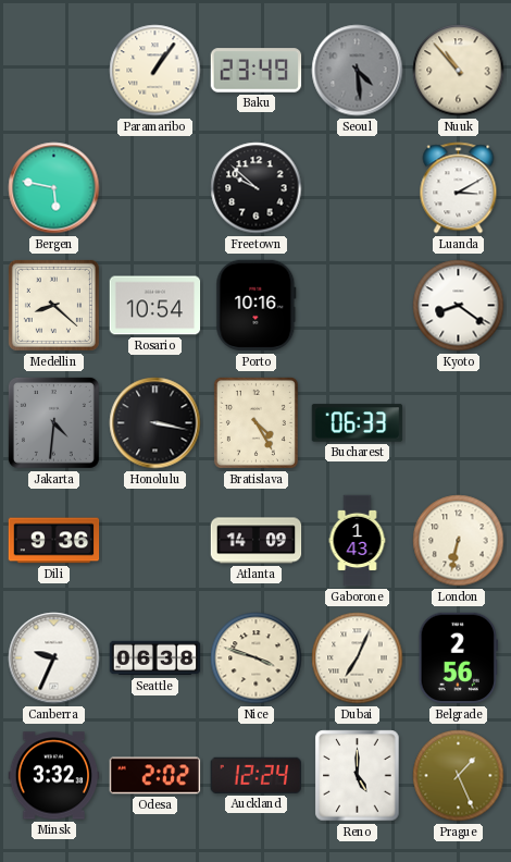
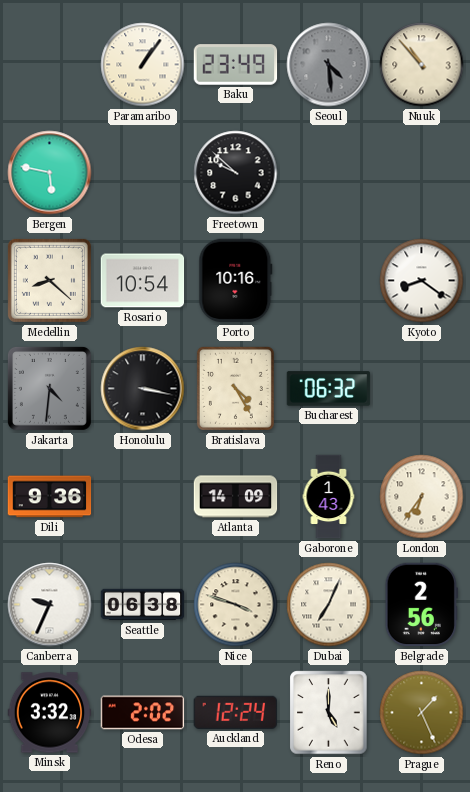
Luanda: 3:10 -> none (459, 188)
Bucharest: 06:33 -> 06:32 (329, 389)
London: 6:32 -> 6:36 (422, 497)
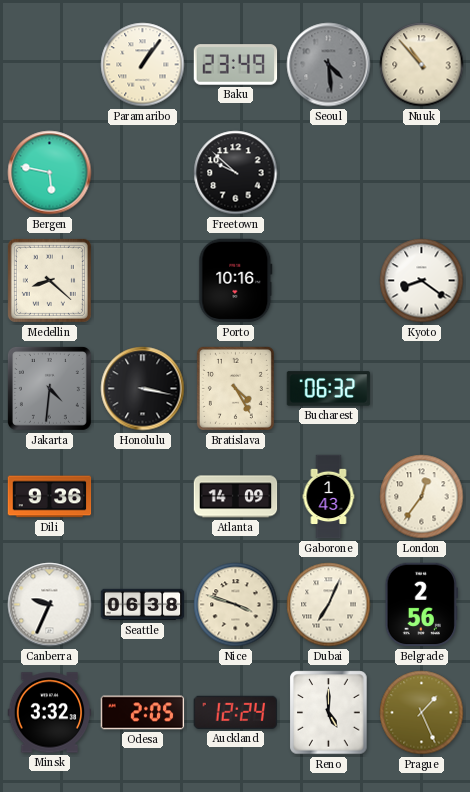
Rosario: 10:54 -> none (143, 281)
London: 6:36 -> 12:36 (422, 497)
Odesa: 2:02 -> 2:05 (143, 713)
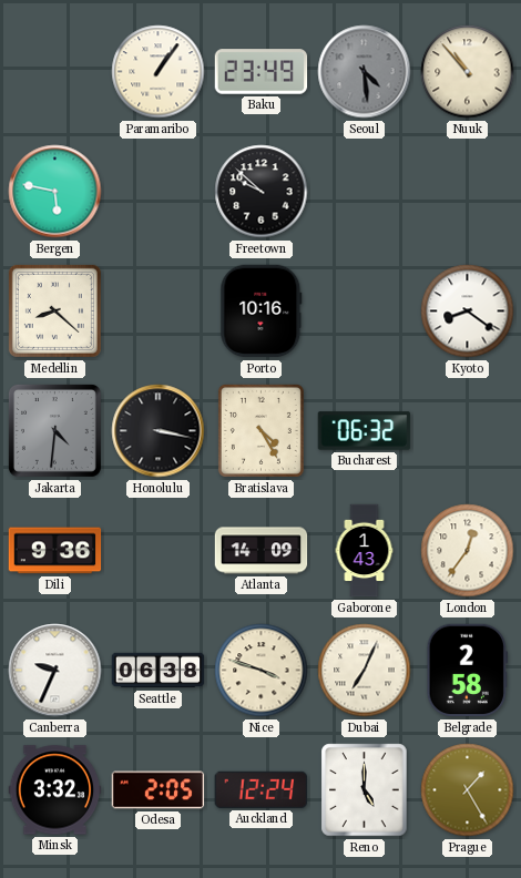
Belgrade: 2:56 -> 2:58 (467, 671)
Prague: 1:26 -> 1:25 (468, 790)
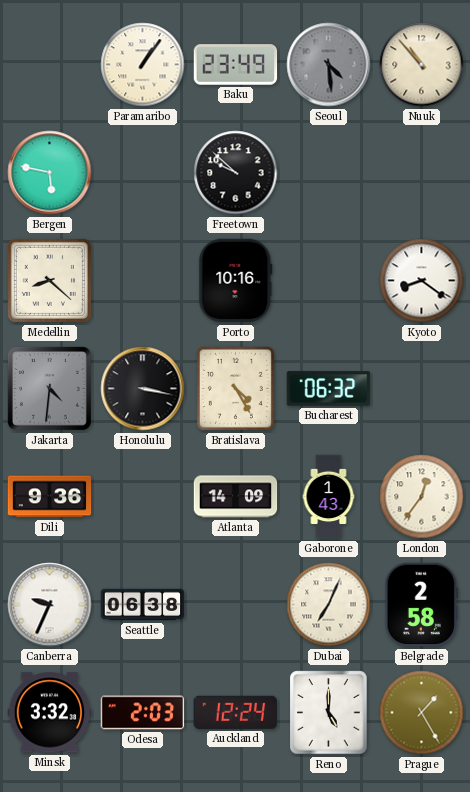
Nice: 3:48 -> none (262, 671)
Odesa: 2:05 -> 2:03 (143, 713)
